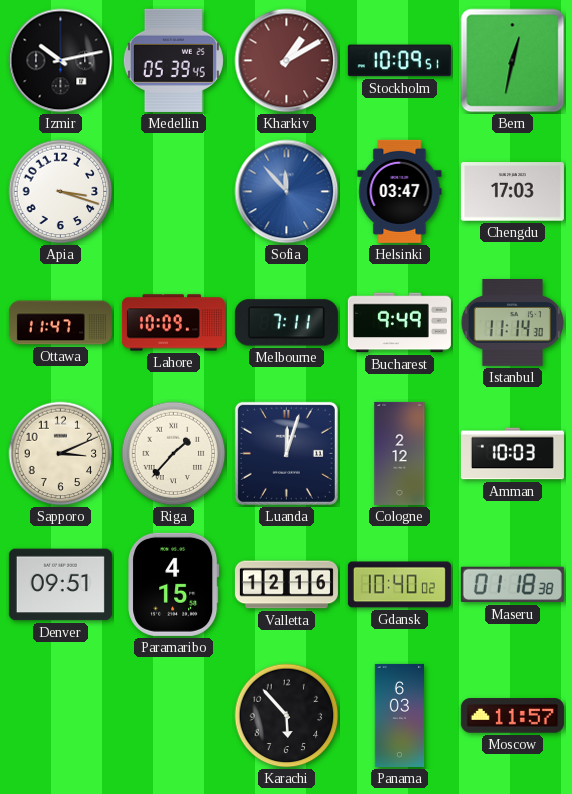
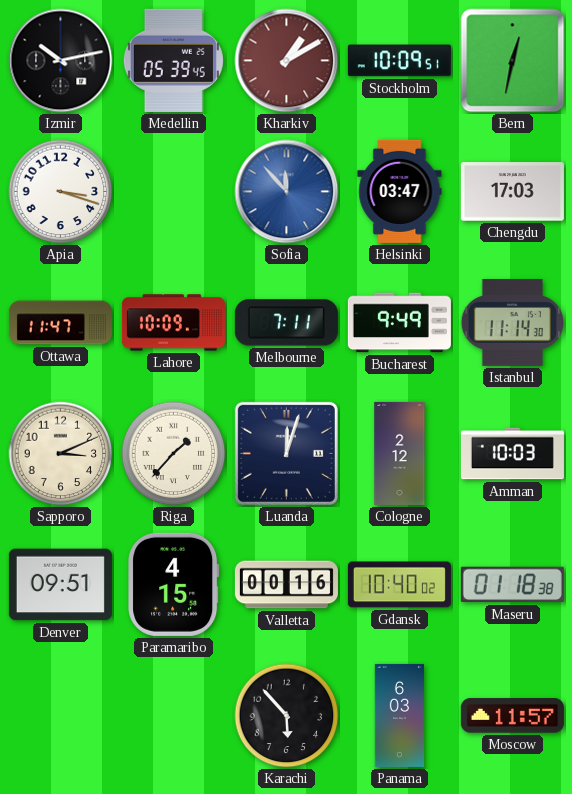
Valletta: 12:16 -> 00:16 (286, 585)
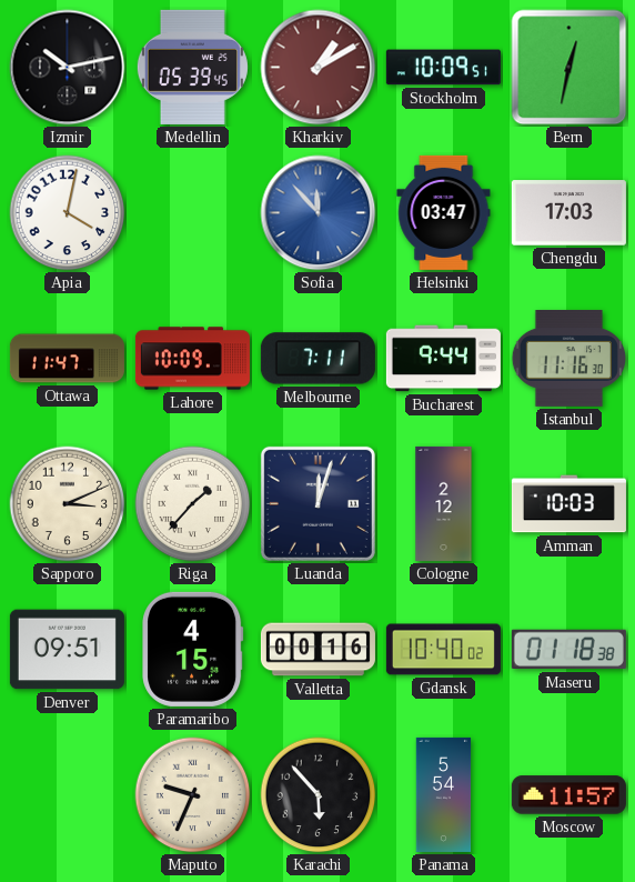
Apia: 3:18 -> 4:02 (68, 213)
Bucharest: 9:49 -> 9:44 (443, 359)
Istanbul: 11:14 -> 11:16 (568, 359)
Maputo: none -> 9:34 (193, 795)
Panama: 6:03 -> 5:54 (444, 794)
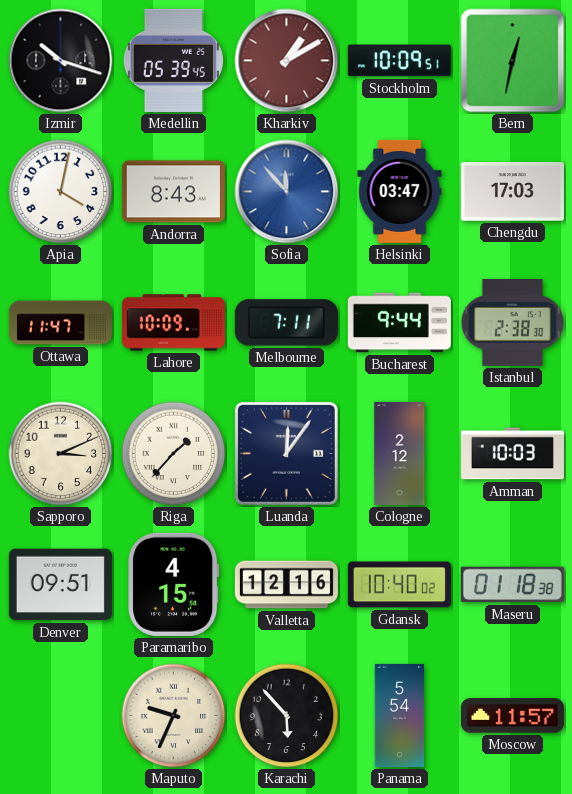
Izmir: 10:13 -> 10:18 (61, 61)
Andorra: none -> 8:43 (173, 192)
Istanbul: 11:16 -> 2:38 (512, 323)
Luanda: 12:03 -> 12:06 (286, 453)
Valletta: 00:16 -> 12:16 (286, 585)
